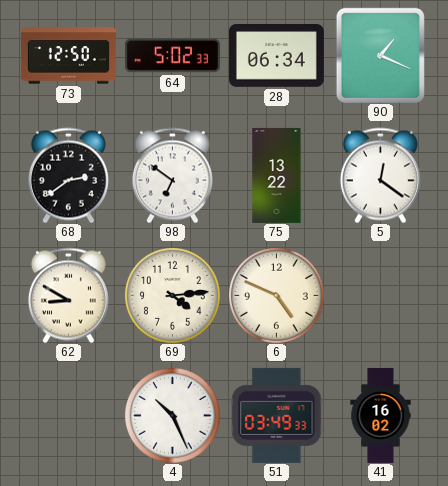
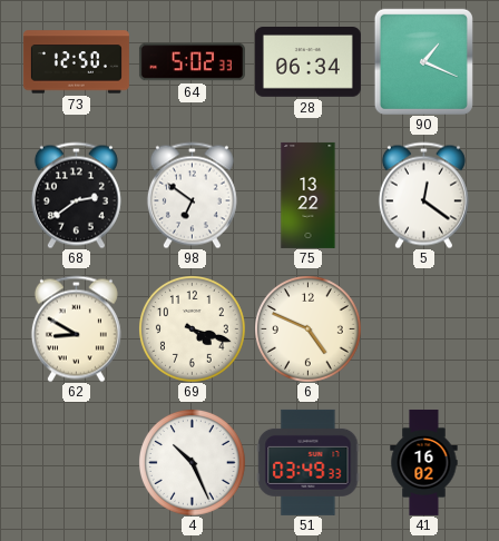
69: 4:14 -> 4:18 (192, 328)
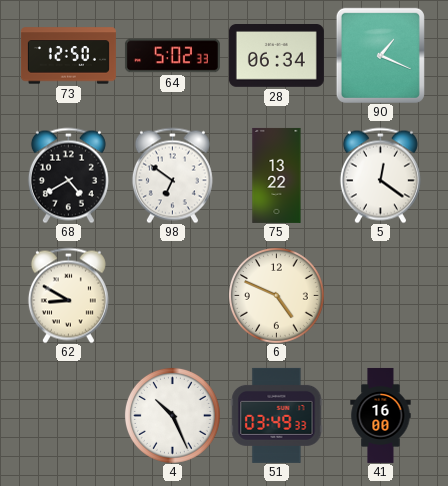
68: 2:39 -> 4:40 (68, 175)
69: 4:18 -> none (192, 328)
41: 16:02 -> 16:00 (381, 415)
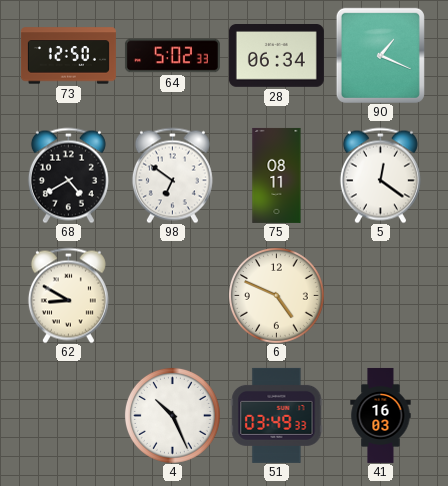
75: 13:22 -> 08:11 (277, 175)
41: 16:00 -> 16:03 (381, 415)
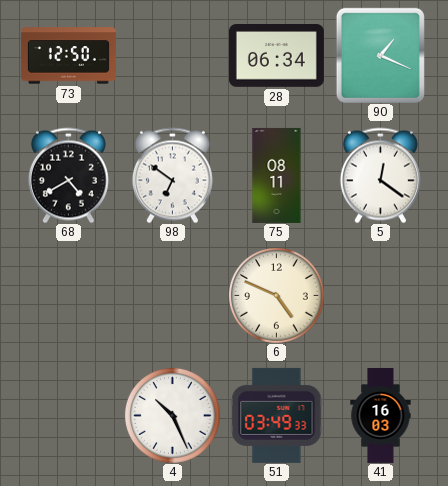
64: 5:02 -> none (172, 56)
62: 8:50 -> none (68, 295)
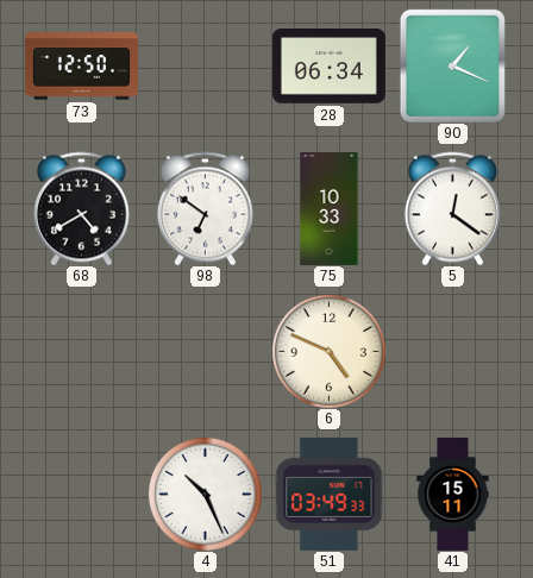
75: 08:11 -> 10:33 (330, 208)
41: 16:03 -> 15:11 (453, 494)
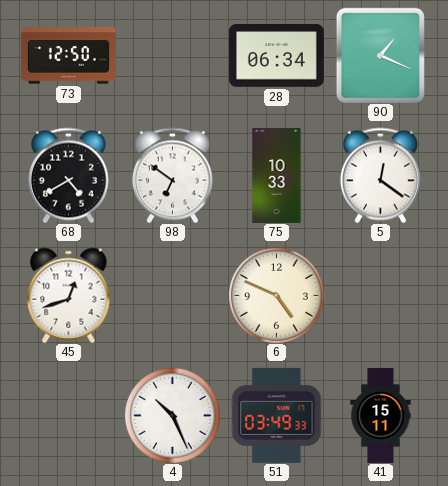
45: none -> 12:42 (69, 295)
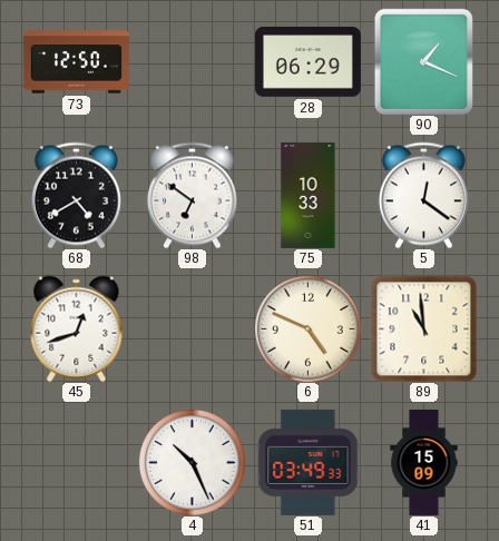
28: 06:34 -> 06:29 (307, 62)
89: none -> 10:59 (423, 328)
41: 15:11 -> 15:09 (424, 462)
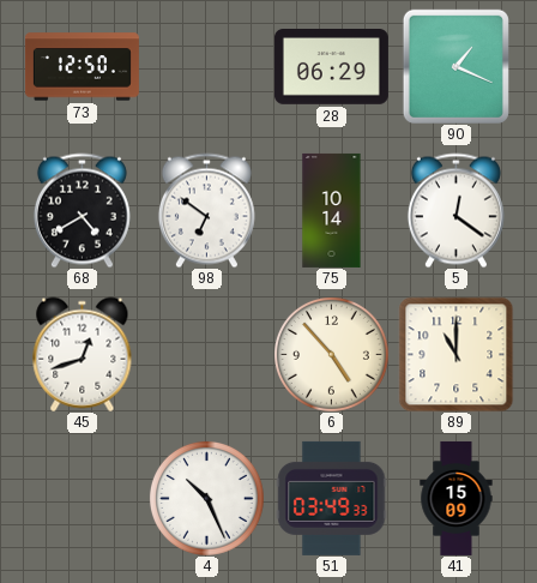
75: 10:33 -> 10:14 (332, 210)
6: 4:49 -> 4:53 (331, 354)
89: 10:59 -> 11:00 (455, 354)
